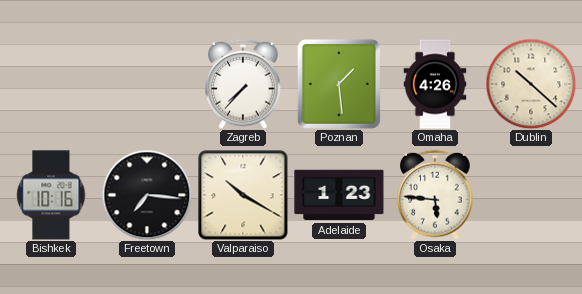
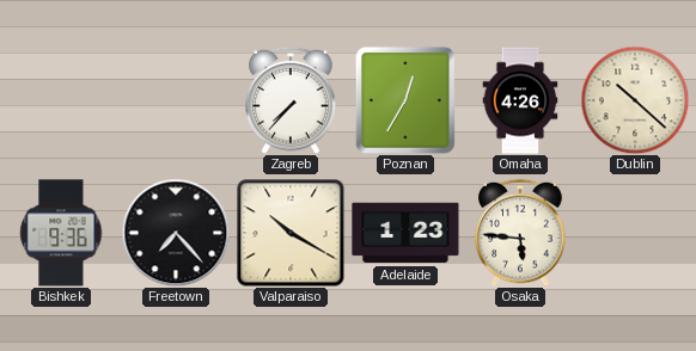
Poznan: 1:29 -> 12:35 (405, 100)
Bishkek: 10:16 -> 9:36 (61, 233)
Freetown: 7:16 -> 7:23 (176, 233)
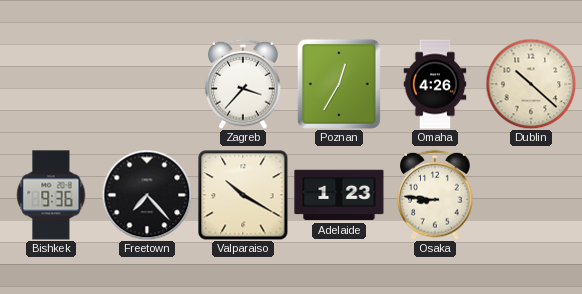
Zagreb: 7:37 -> 3:37 (243, 84)
Osaka: 5:46 -> 8:46 (435, 195)
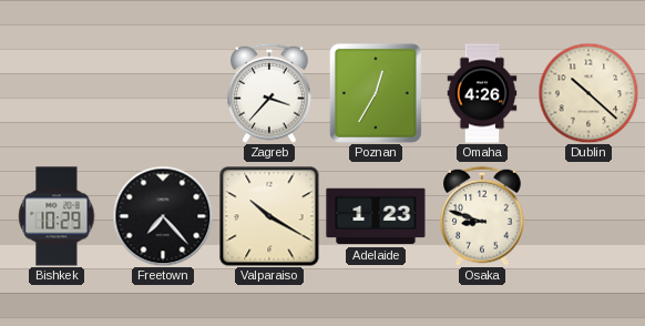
Bishkek: 9:36 -> 10:29 (57, 216)
Osaka: 8:46 -> 8:48 (482, 216)
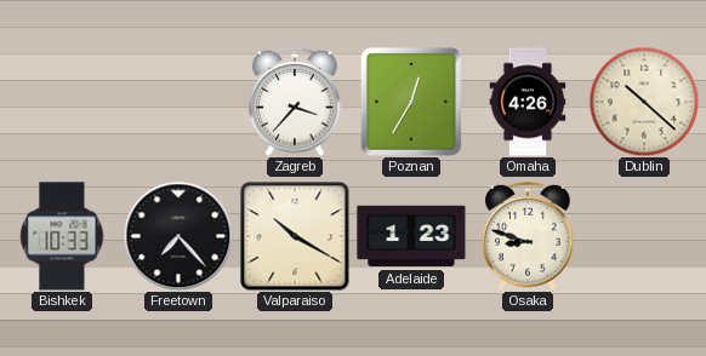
Bishkek: 10:29 -> 10:33 (62, 236)
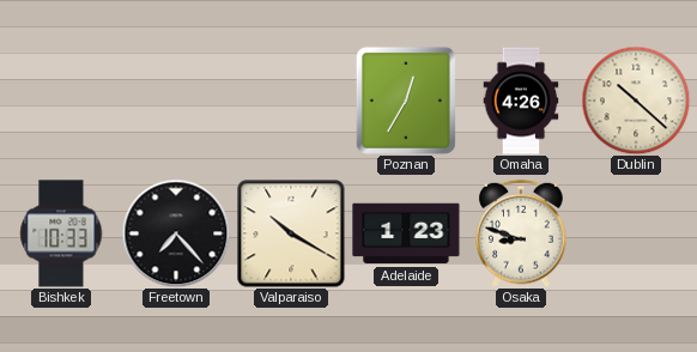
Zagreb: 3:37 -> none (295, 102)
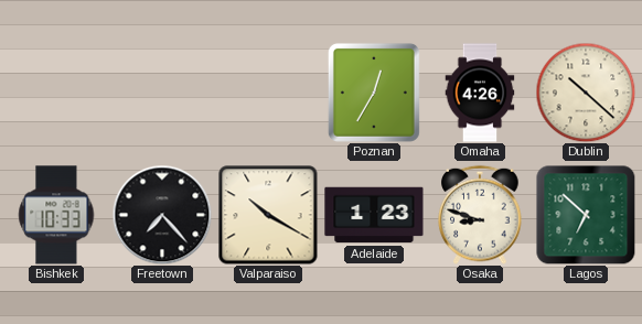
Lagos: none -> 6:52 (586, 215)
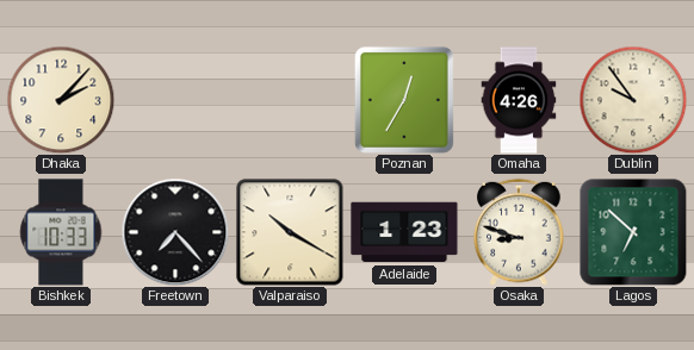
Dhaka: none -> 2:07 (61, 100)
Dublin: 10:22 -> 9:54 (633, 100)
